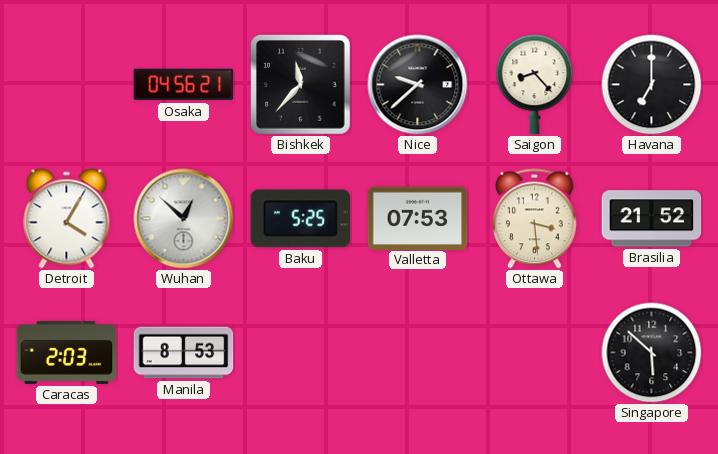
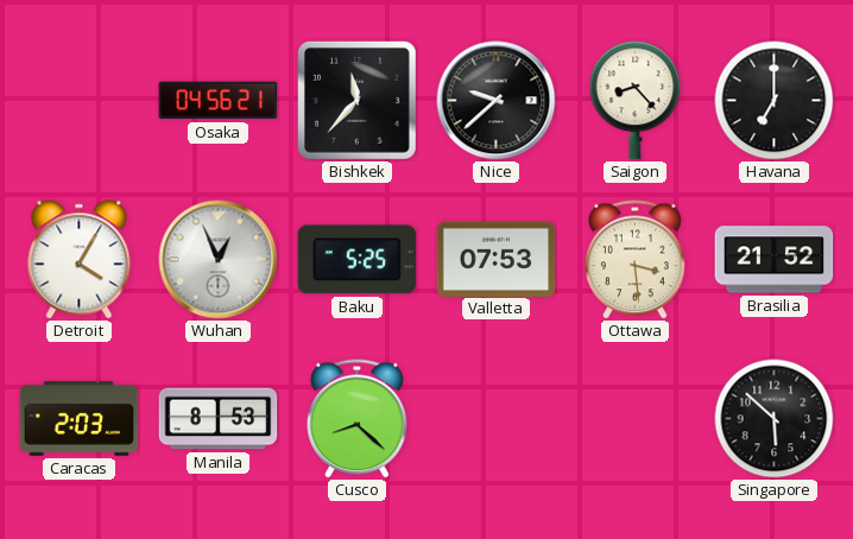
Wuhan: 12:52 -> 12:56 (219, 260)
Cusco: none -> 8:22 (358, 419)
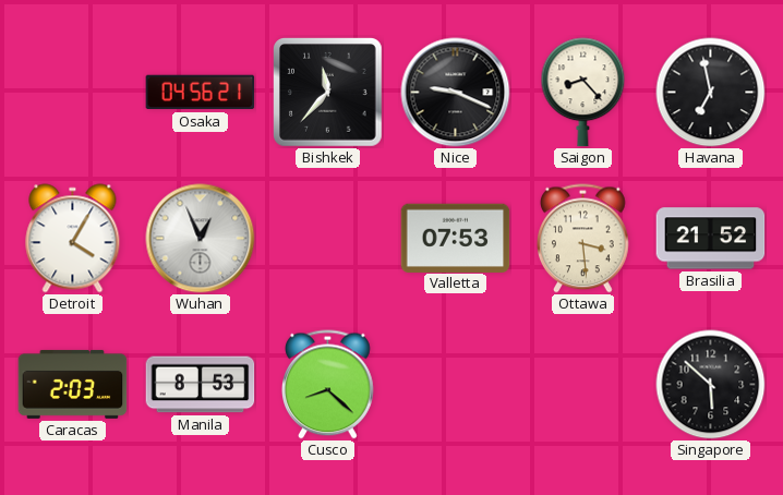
Nice: 9:38 -> 9:19 (456, 93)
Havana: 7:00 -> 6:58 (711, 93)
Baku: 5:25 -> none (358, 260)
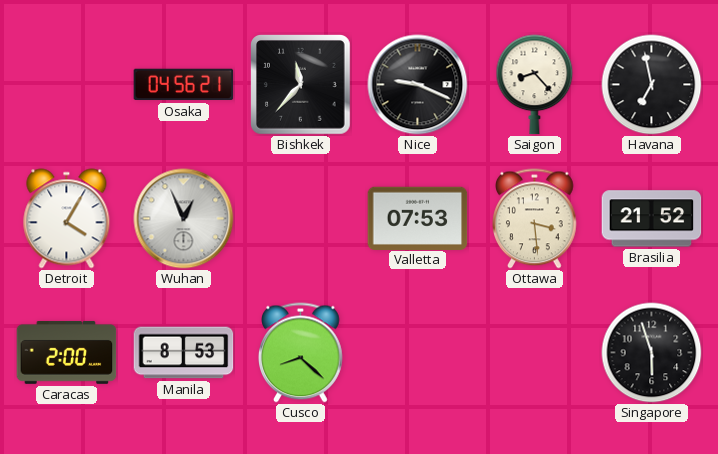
Caracas: 2:03 -> 2:00 (67, 352)
Singapore: 5:52 -> 5:57 (652, 353)
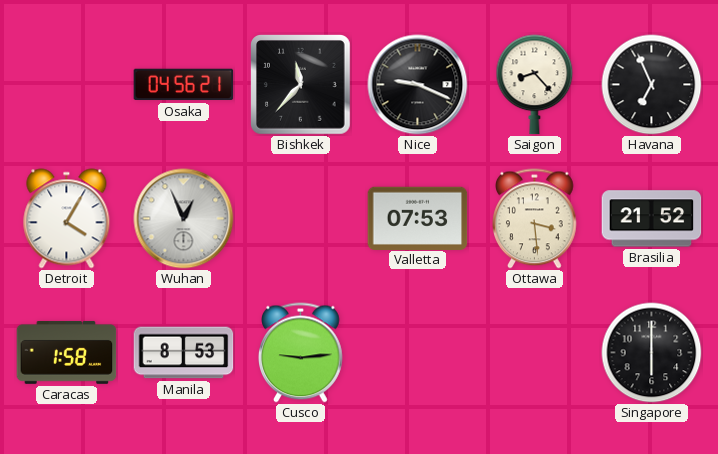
Havana: 6:58 -> 6:56 (652, 85)
Caracas: 2:00 -> 1:58 (67, 352)
Cusco: 8:22 -> 9:14 (301, 353)
Singapore: 5:57 -> 6:00 (652, 353)
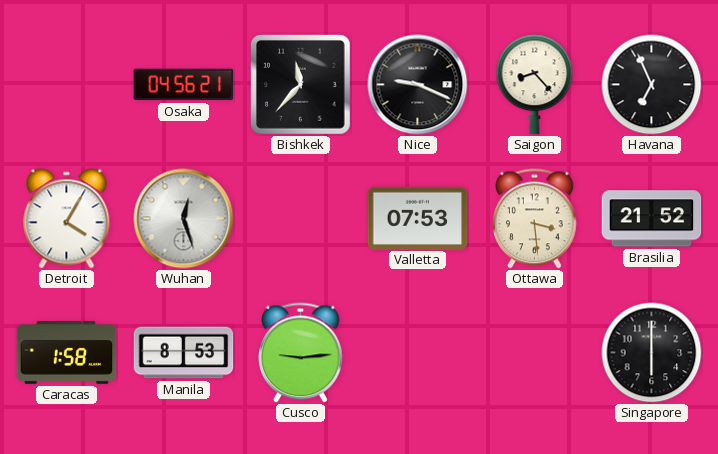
Wuhan: 12:56 -> 12:27 (184, 219)
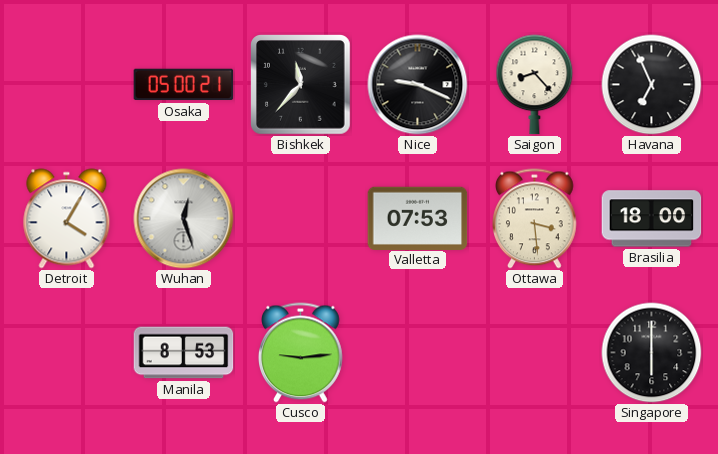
Osaka: 04:56 -> 05:00 (184, 85)
Brasilia: 21:52 -> 18:00 (652, 219)
Caracas: 1:58 -> none (67, 352)
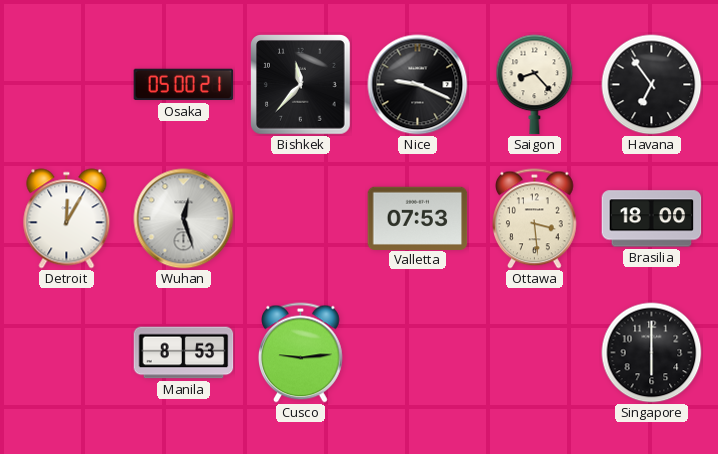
Havana: 6:56 -> 6:54 (652, 85)
Detroit: 4:05 -> 12:05 (67, 219)
